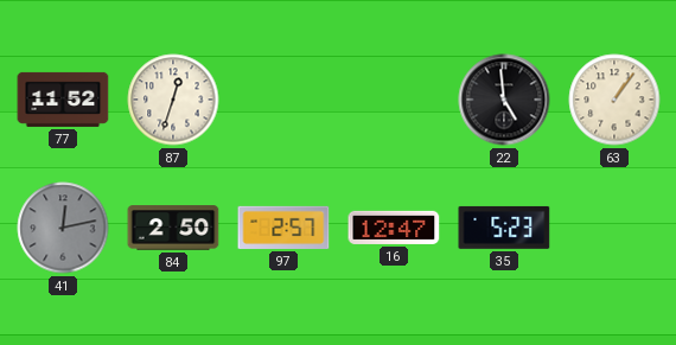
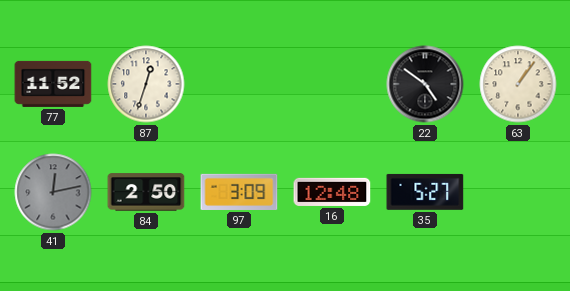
22: 4:59 -> 4:51 (425, 84)
97: 2:57 -> 3:09 (239, 192)
16: 12:47 -> 12:48 (332, 192)
35: 5:23 -> 5:27 (425, 192)
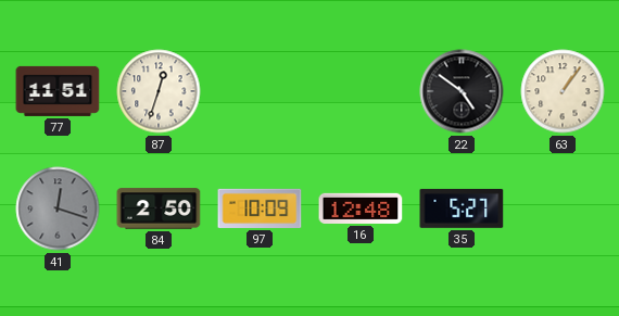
77: 11:52 -> 11:51 (58, 91)
41: 12:13 -> 12:18 (58, 208)
97: 3:09 -> 10:09 (260, 208)
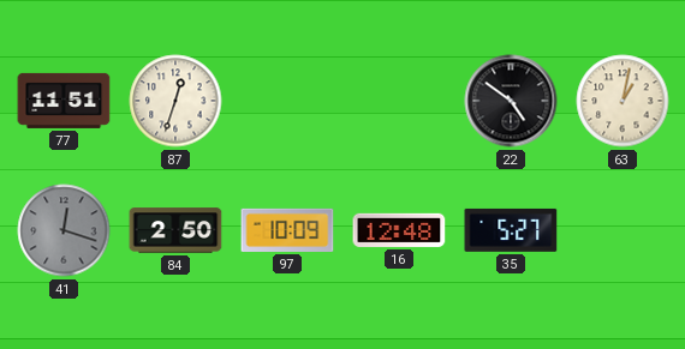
63: 1:06 -> 1:02 (623, 101)
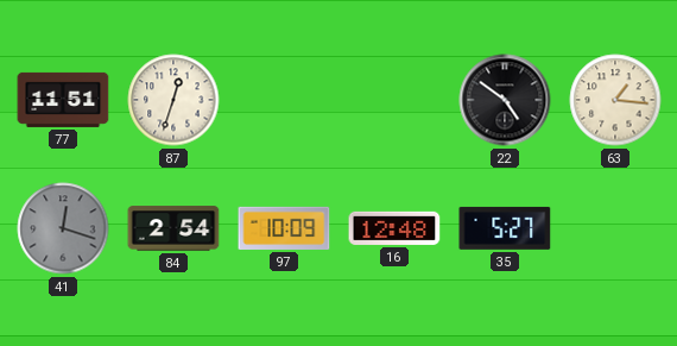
63: 1:02 -> 1:16 (615, 100)
84: 2:50 -> 2:54 (173, 228)
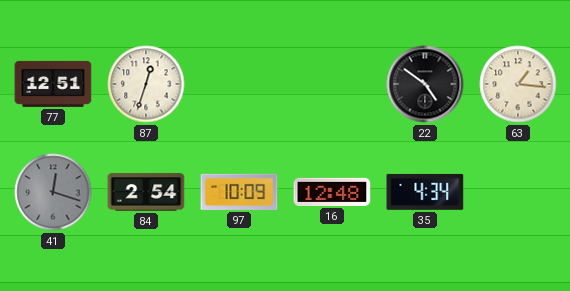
77: 11:51 -> 12:51 (53, 84)
35: 5:27 -> 4:34 (425, 192)
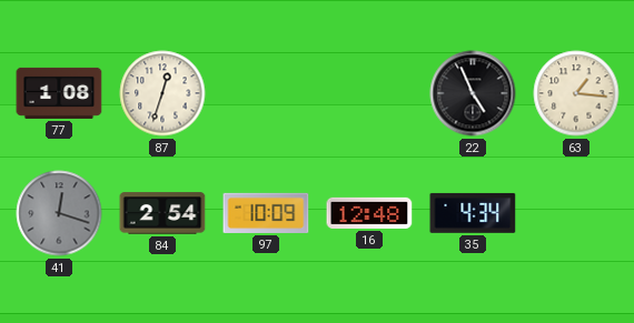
77: 12:51 -> 1:08 (59, 93)
22: 4:51 -> 4:56 (473, 93)
